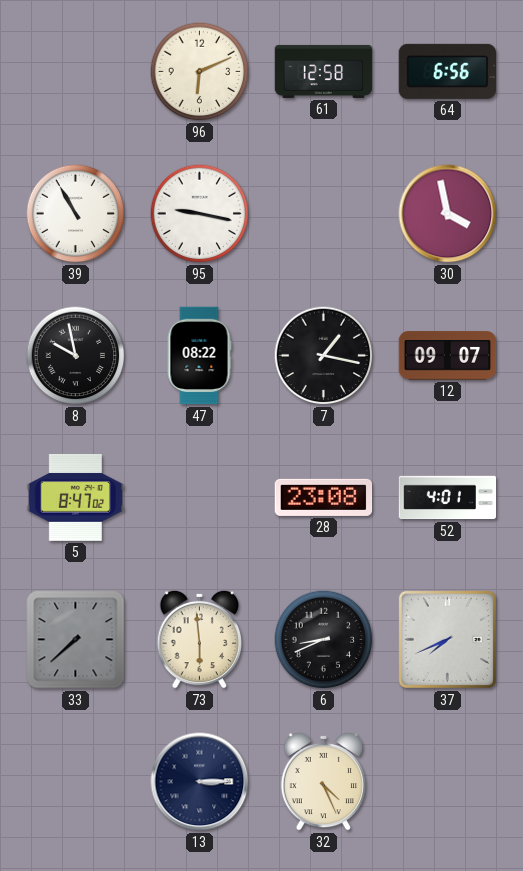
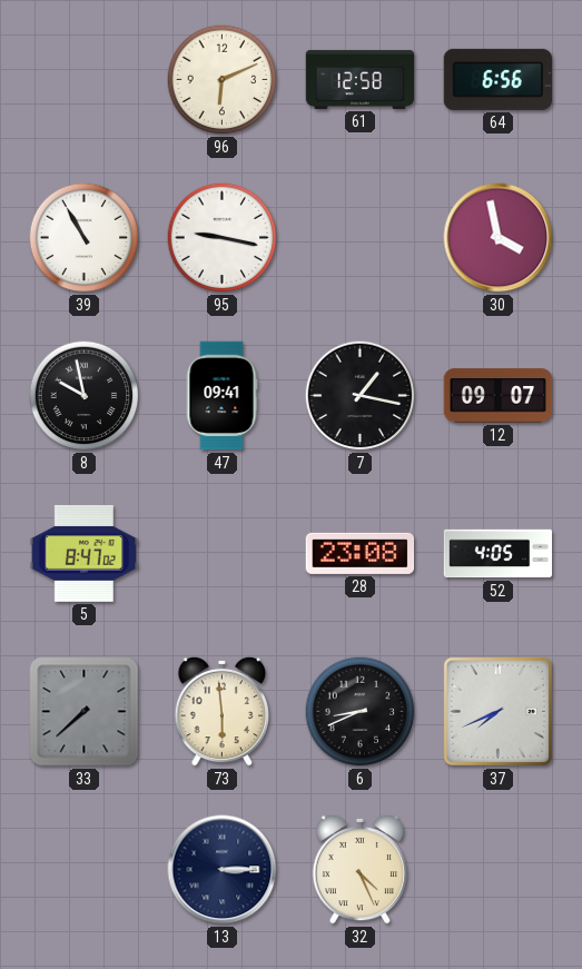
47: 08:22 -> 09:41 (221, 396)
52: 4:01 -> 4:05 (499, 554)
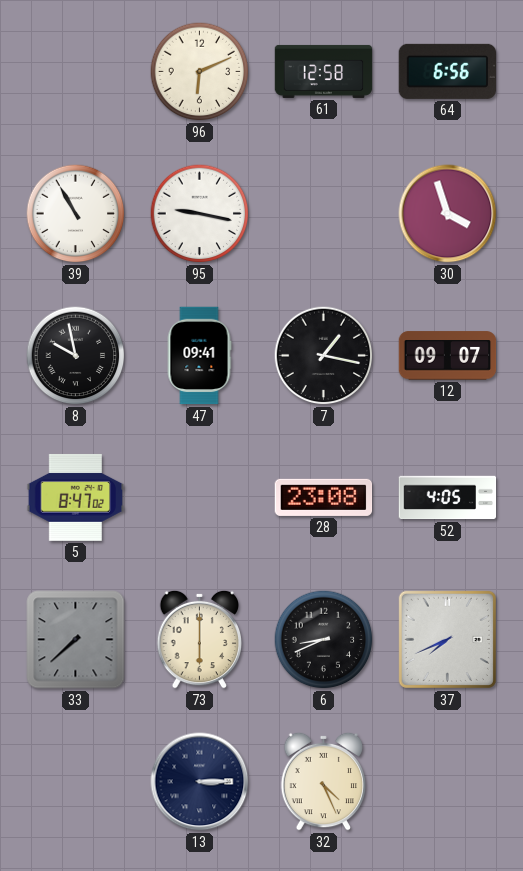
30: 3:58 -> 3:57 (448, 214)
73: 5:59 -> 6:00 (200, 639)
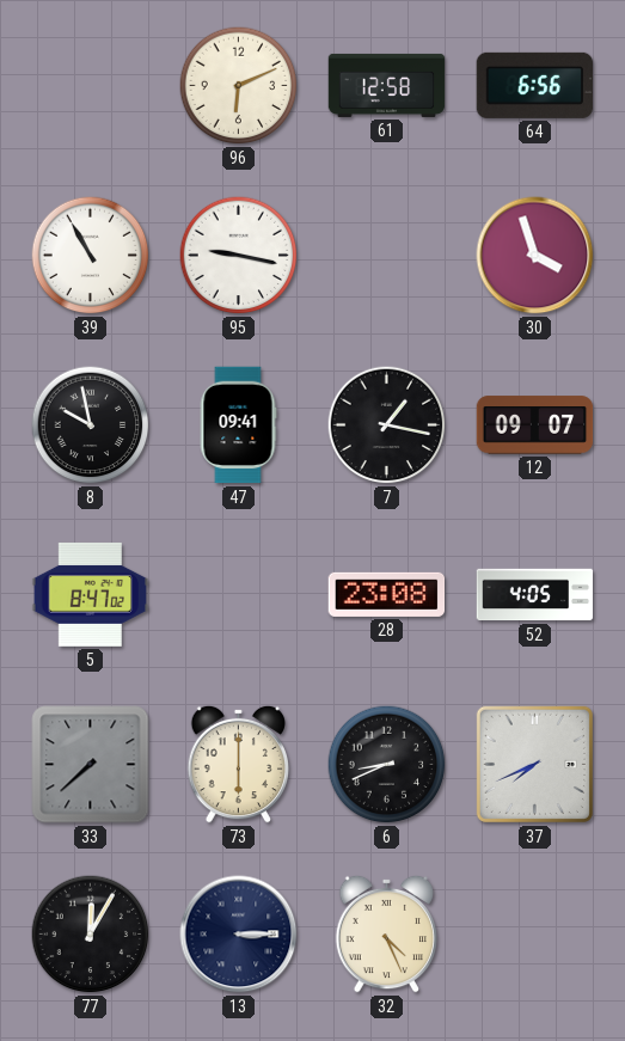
77: none -> 12:05 (91, 935)
